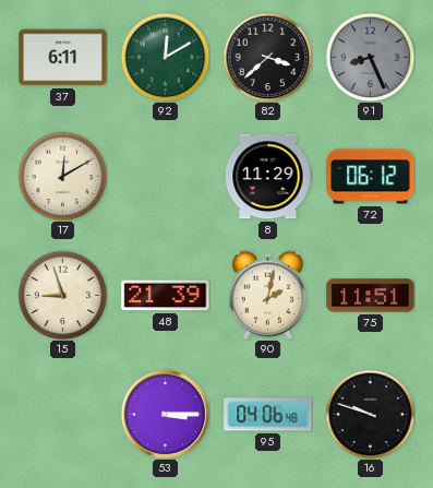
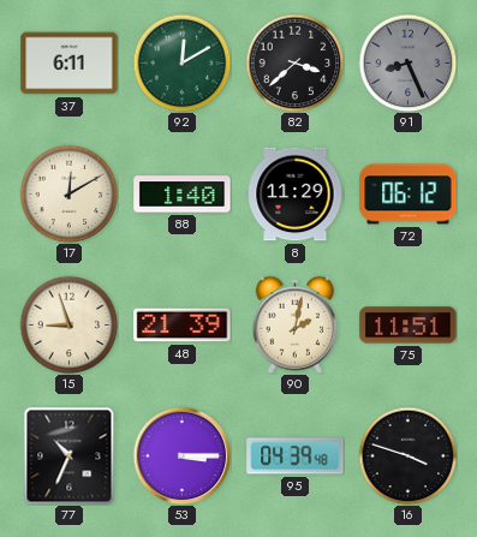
88: none -> 1:40 (183, 195)
77: none -> 10:34 (70, 455)
95: 04:06 -> 04:39 (296, 457)
16: 9:48 -> 3:48 (407, 455)
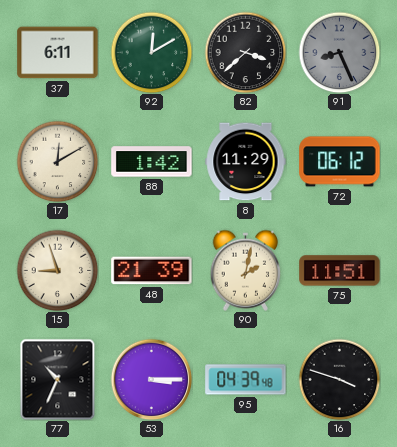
88: 1:40 -> 1:42 (152, 162)
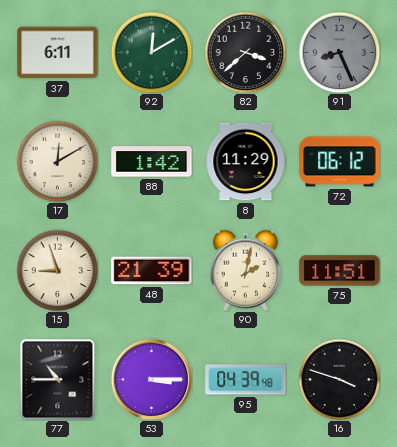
77: 10:34 -> 10:45 (58, 379)
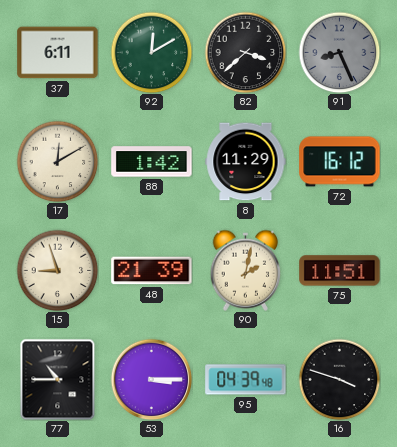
72: 06:12 -> 16:12 (340, 162)
